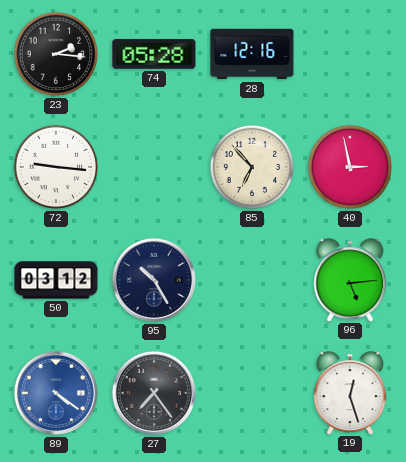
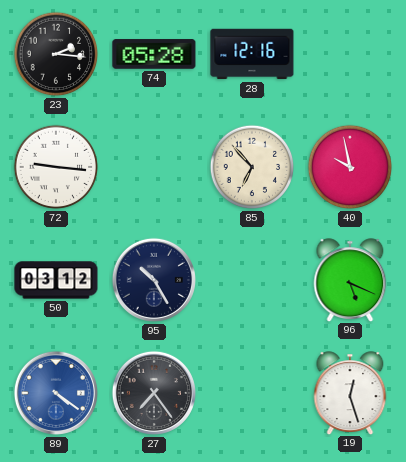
40: 2:58 -> 9:58 (350, 167)
96: 5:14 -> 5:19 (350, 280)
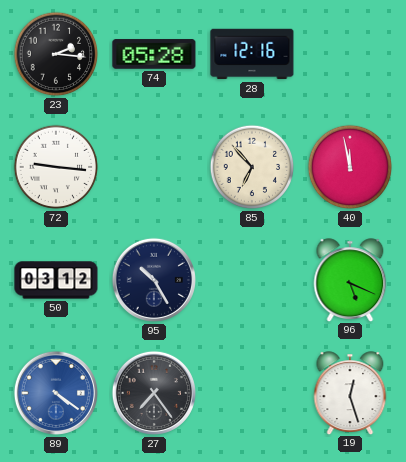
40: 9:58 -> 11:58 (350, 167)
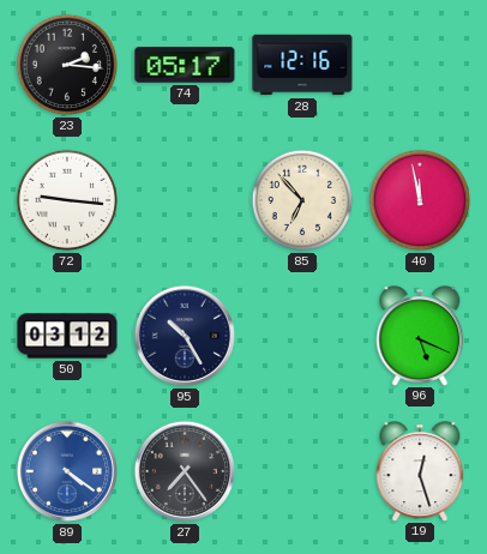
74: 05:28 -> 05:17 (185, 65)
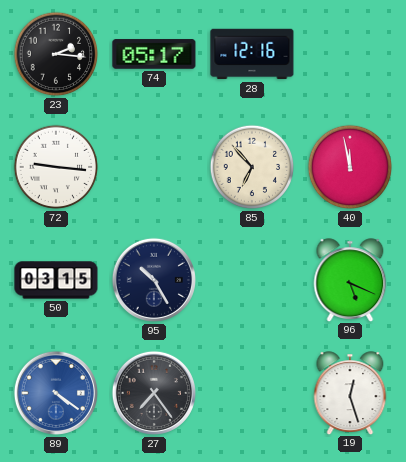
50: 03:12 -> 03:15 (56, 280)
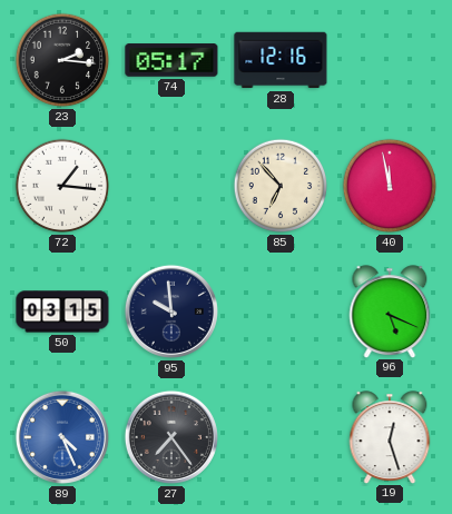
72: 9:16 -> 1:16 (62, 186)
95: 10:25 -> 9:59 (171, 312)
89: 4:21 -> 4:26 (62, 437)
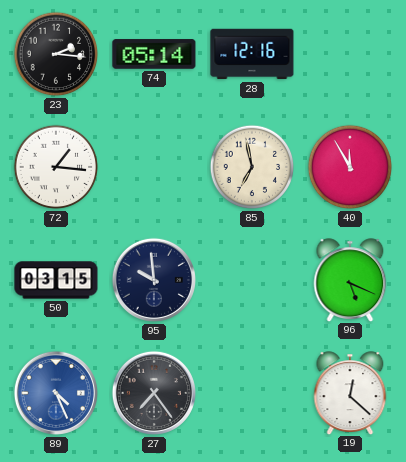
74: 05:17 -> 05:14 (154, 54)
85: 6:53 -> 6:58 (252, 167)
40: 11:58 -> 11:55 (350, 167)
19: 12:27 -> 12:22 (350, 393)
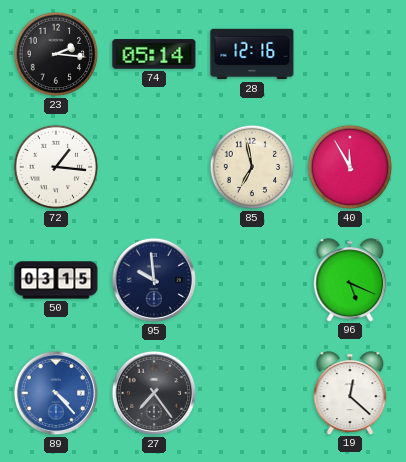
89: 4:26 -> 4:23 (56, 393)
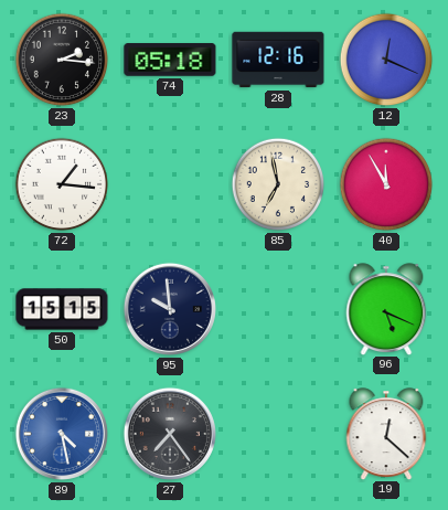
74: 05:14 -> 05:18 (170, 60)
12: none -> 12:19 (386, 60)
50: 03:15 -> 15:15 (62, 309)
89: 4:23 -> 4:28 (62, 434)
